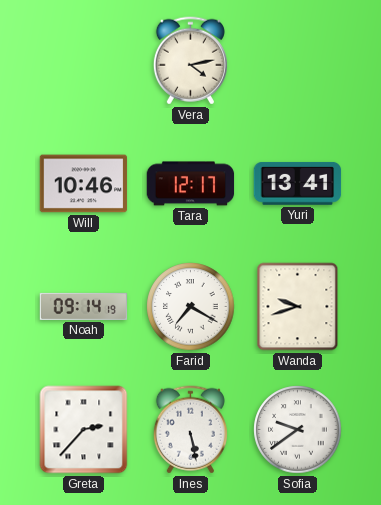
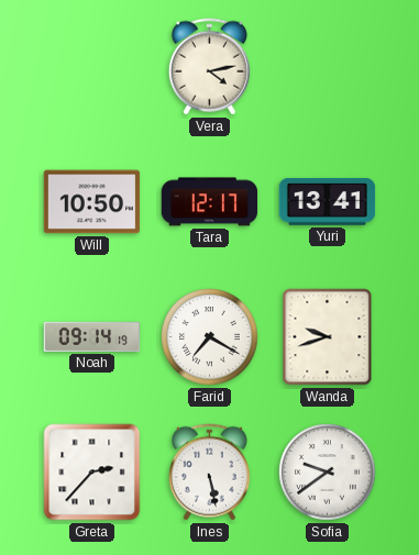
Will: 10:46 -> 10:50 (92, 202)
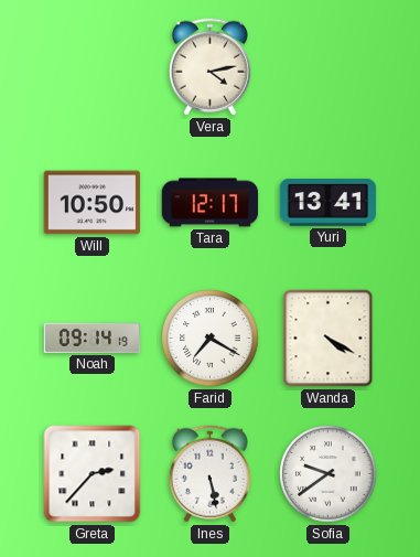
Wanda: 9:42 -> 4:20 (329, 339)
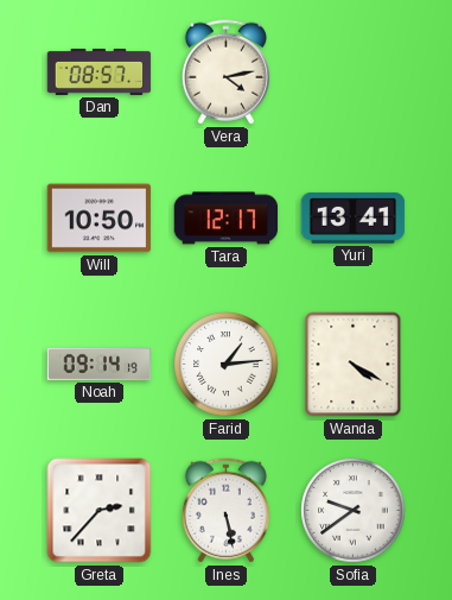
Dan: none -> 08:57 (100, 71)
Farid: 7:20 -> 1:14 (227, 365)
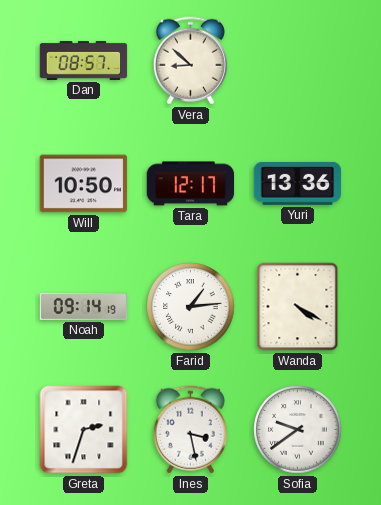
Vera: 4:13 -> 8:52 (190, 61)
Yuri: 13:41 -> 13:36 (298, 183)
Greta: 2:37 -> 2:33 (84, 430)
Ines: 5:28 -> 3:28 (190, 430)
